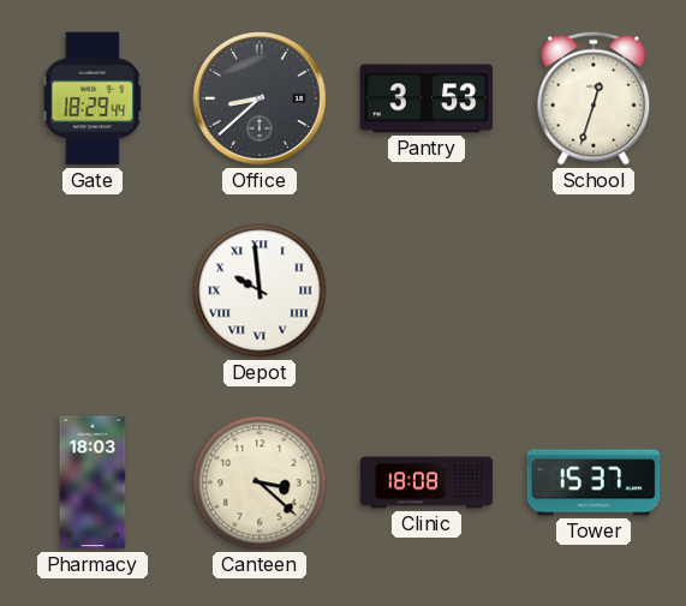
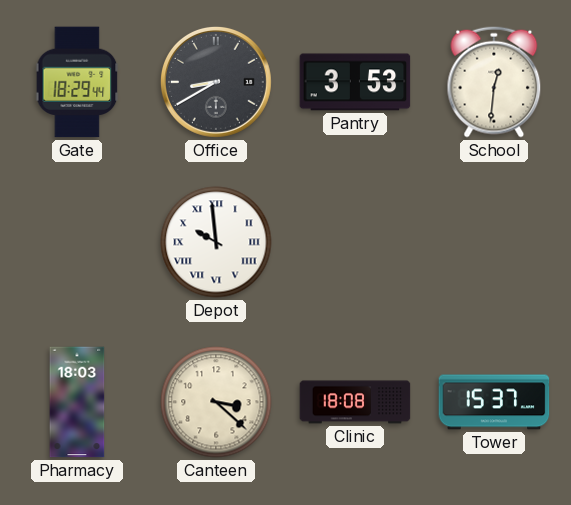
Office: 8:38 -> 8:40 (216, 82)
School: 12:33 -> 12:31 (494, 82)
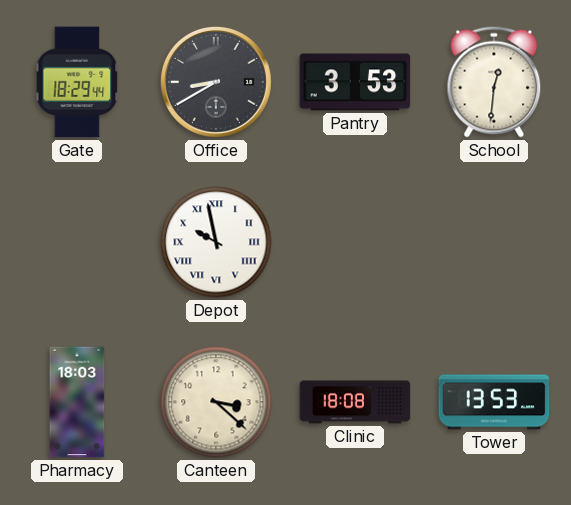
Depot: 9:59 -> 9:58 (216, 242)
Tower: 15:37 -> 13:53 (494, 402)
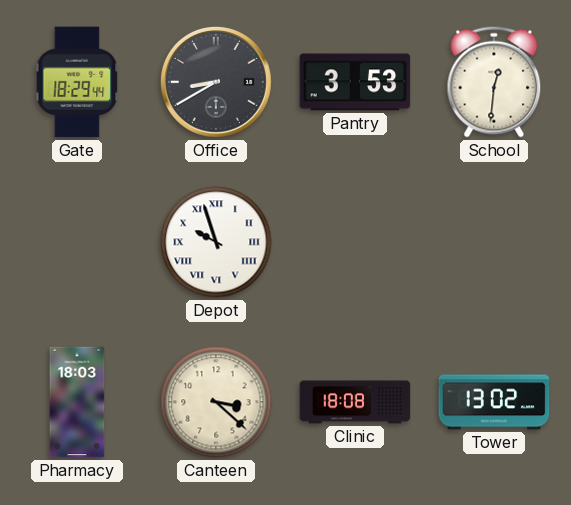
Depot: 9:58 -> 9:57 (216, 242)
Tower: 13:53 -> 13:02 (494, 402)
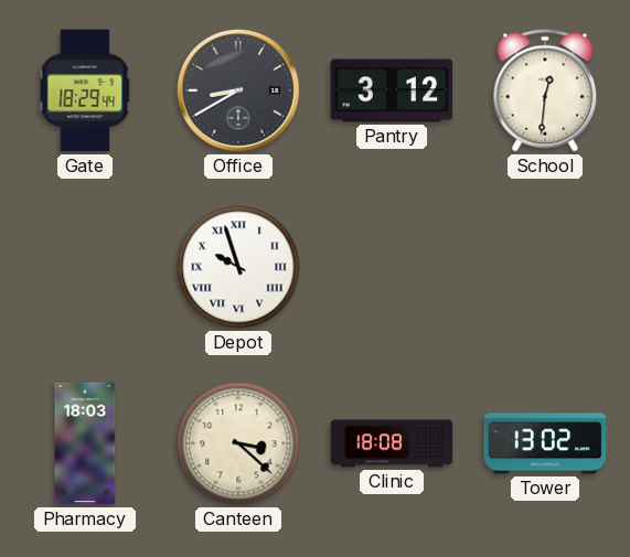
Pantry: 3:53 -> 3:12 (392, 90)
